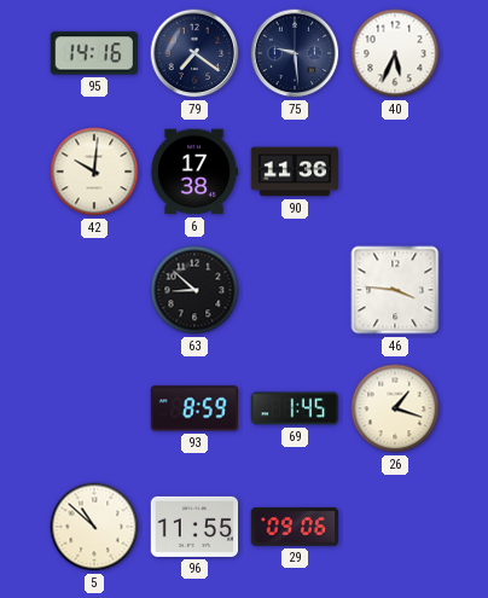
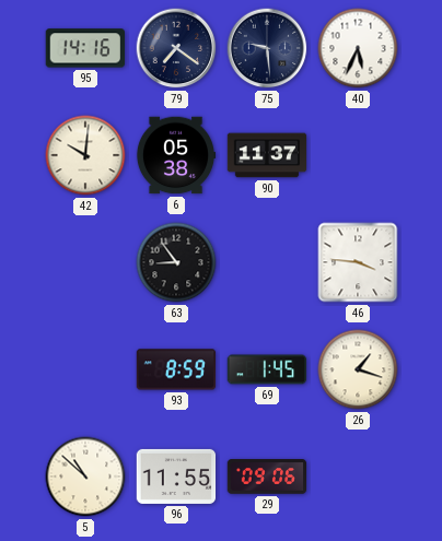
6: 17:38 -> 05:38 (176, 155)
90: 11:36 -> 11:37 (267, 155)
63: 8:52 -> 8:54 (176, 262)
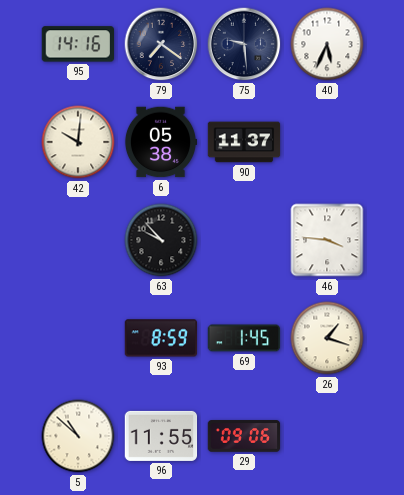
63: 8:54 -> 9:53 (161, 240)
